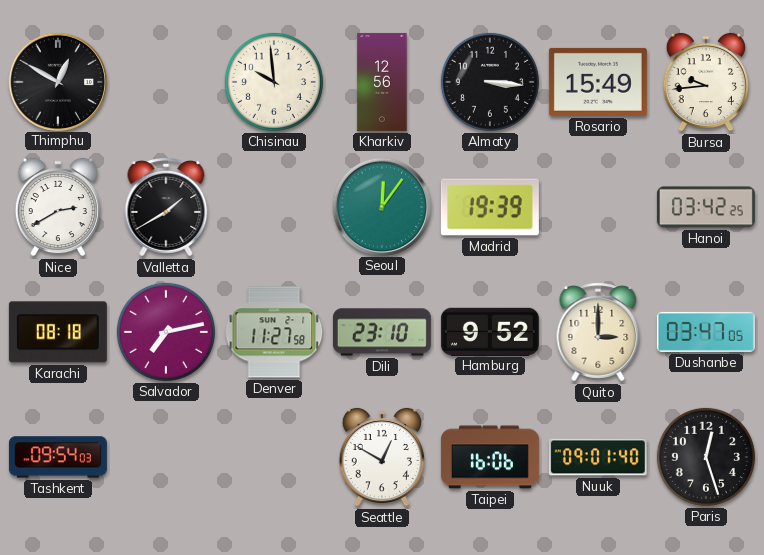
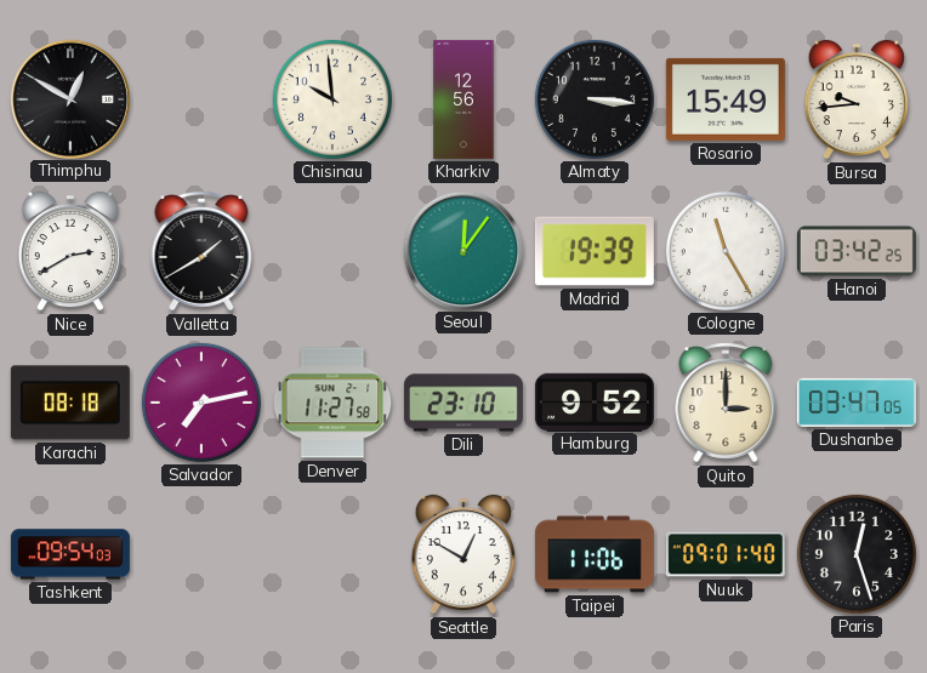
Cologne: none -> 11:25 (726, 251)
Taipei: 16:06 -> 11:06 (595, 554)
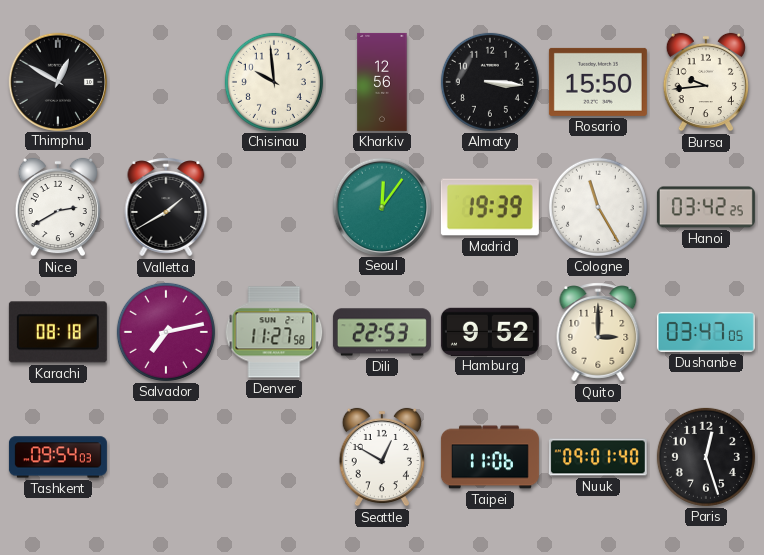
Rosario: 15:49 -> 15:50 (598, 82)
Dili: 23:10 -> 22:53 (382, 332)
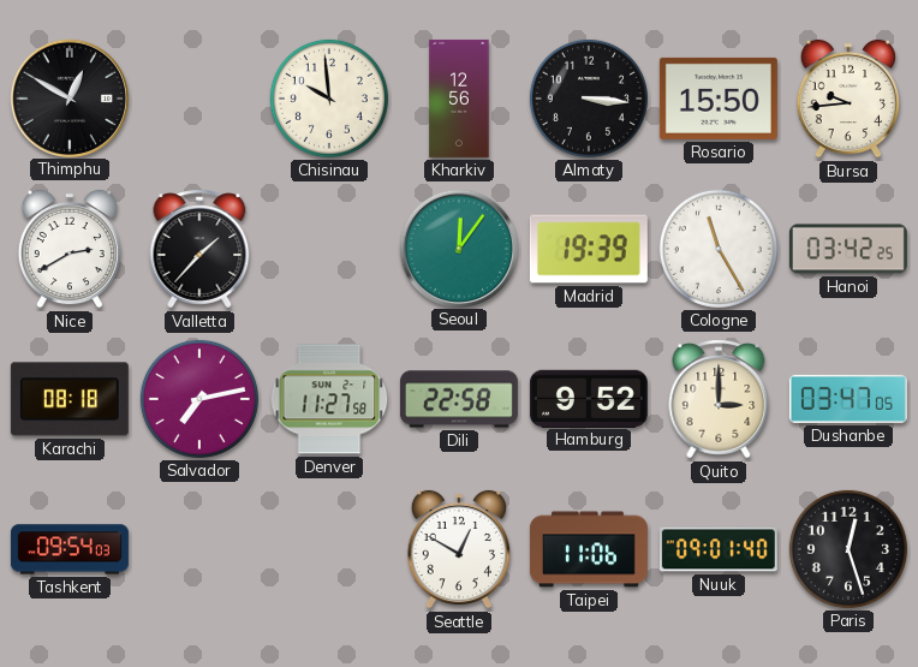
Valletta: 1:40 -> 1:37 (199, 249)
Dili: 22:53 -> 22:58 (459, 399)
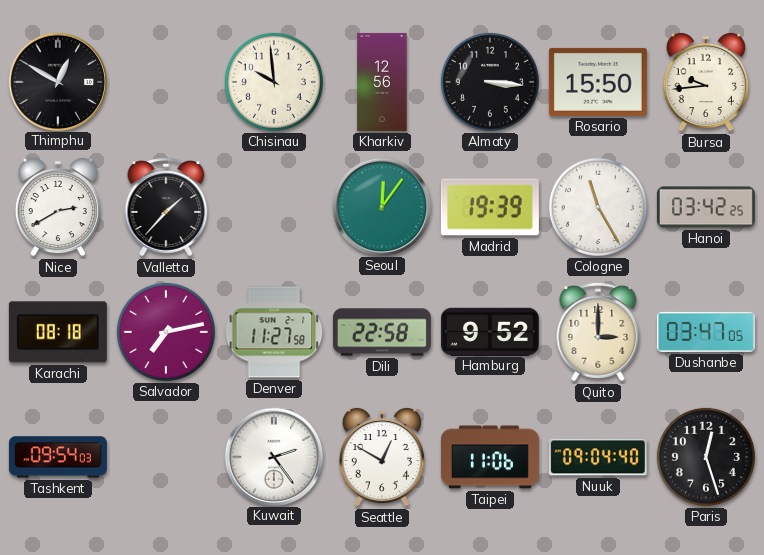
Kuwait: none -> 2:24 (273, 456)
Nuuk: 09:01 -> 09:04 (598, 457)
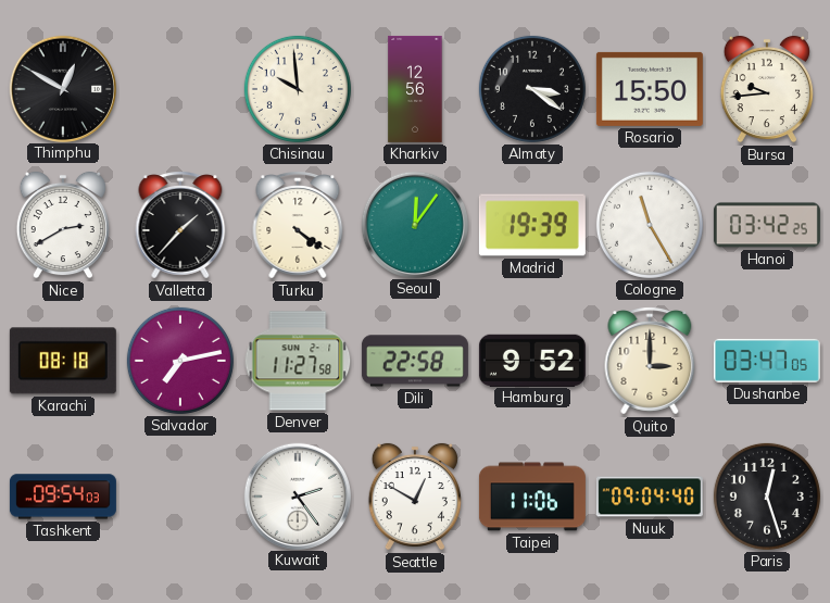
Almaty: 3:16 -> 3:21 (532, 89)
Turku: none -> 4:21 (298, 225)
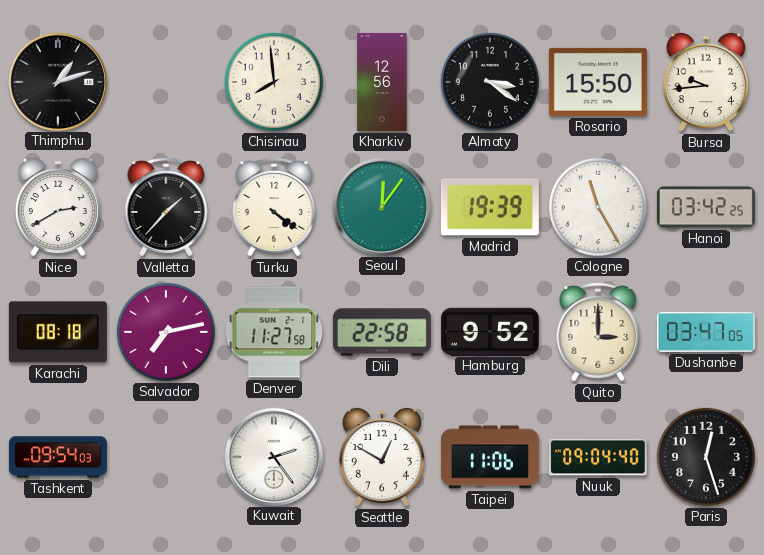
Thimphu: 12:50 -> 1:12 (57, 81)
Chisinau: 9:59 -> 7:59 (274, 82)
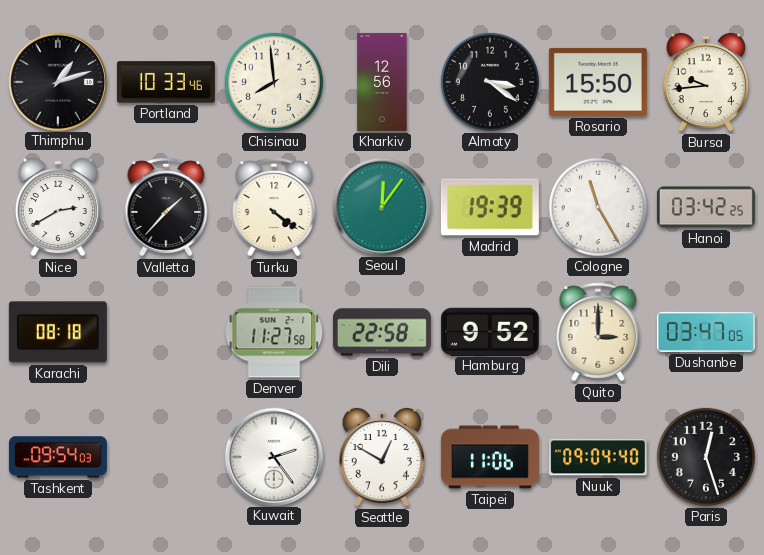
Portland: none -> 10:33 (166, 82)
Salvador: 7:13 -> none (166, 332)
